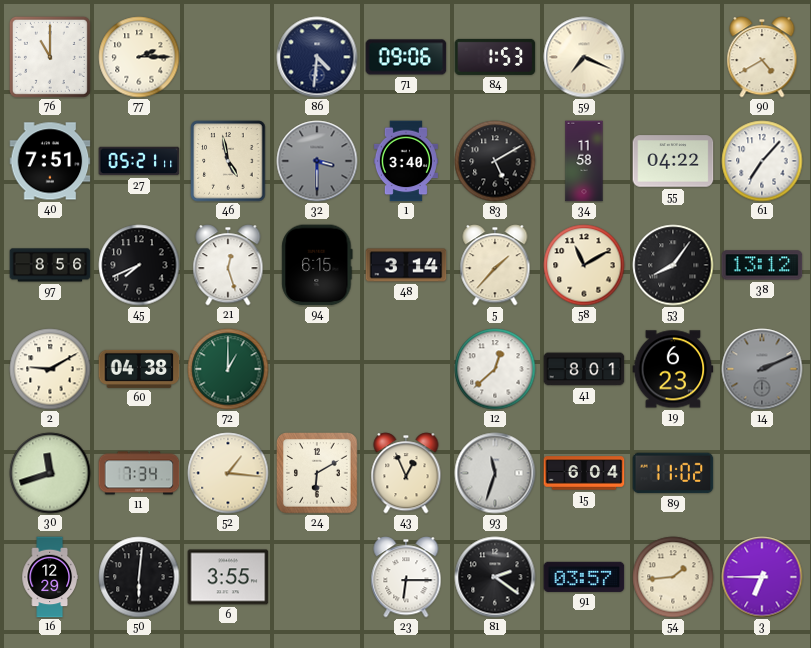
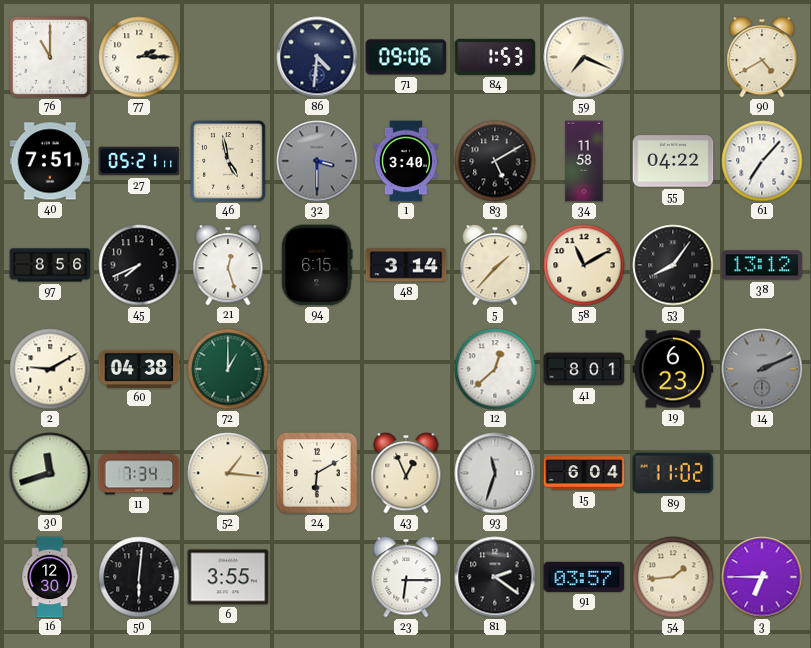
16: 12:29 -> 12:30 (49, 577)
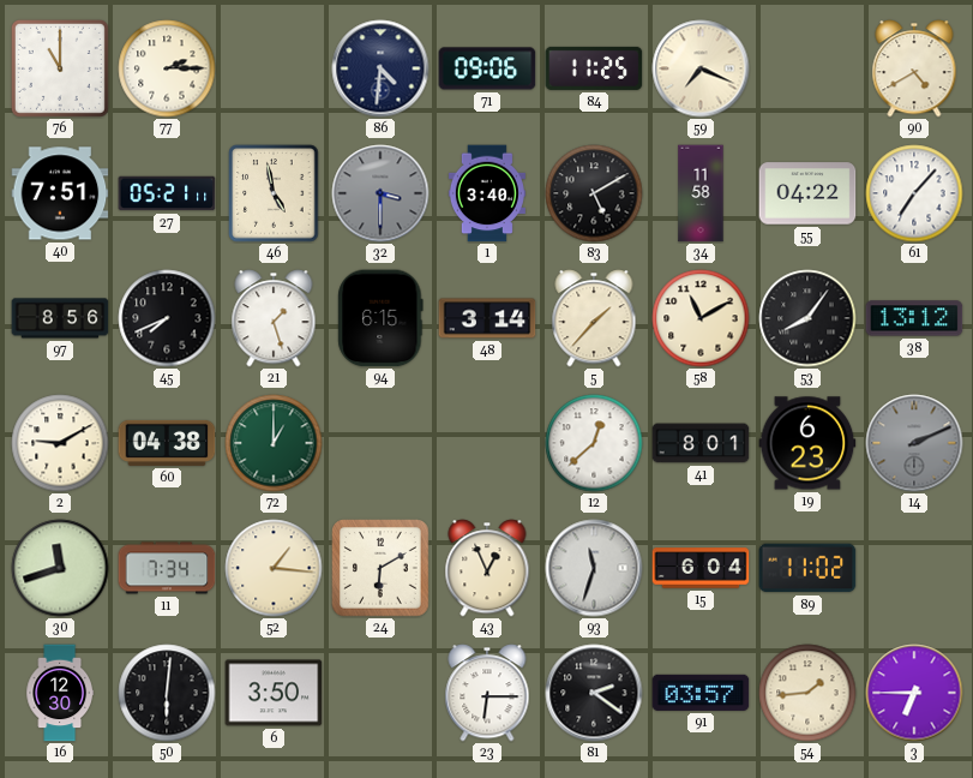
84: 1:53 -> 11:25 (594, 68)
21: 12:27 -> 1:27 (274, 318)
6: 3:55 -> 3:50 (274, 693)
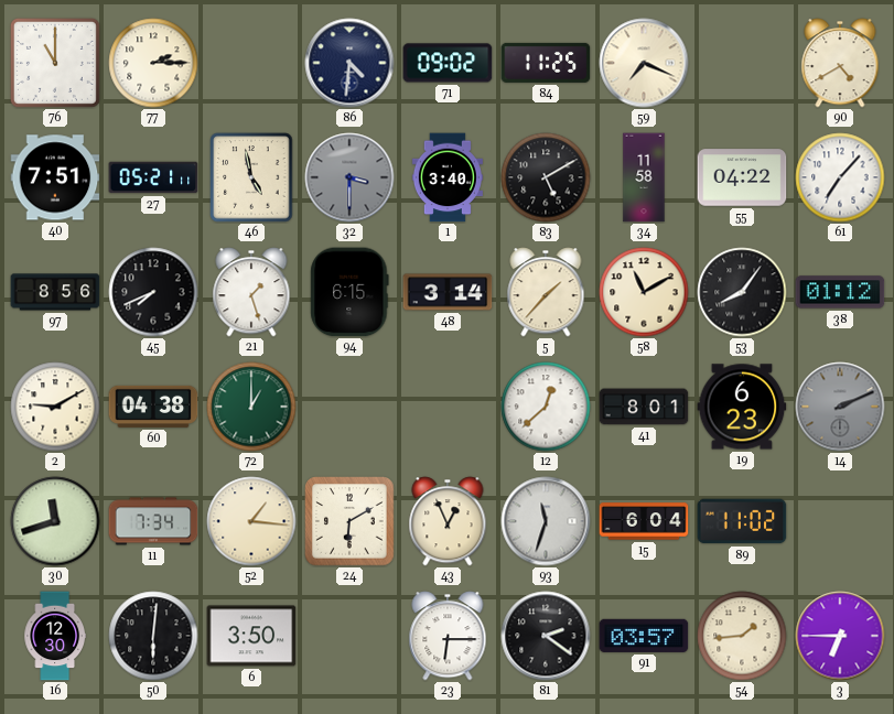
71: 09:06 -> 09:02 (448, 63)
38: 13:12 -> 01:12 (840, 292)
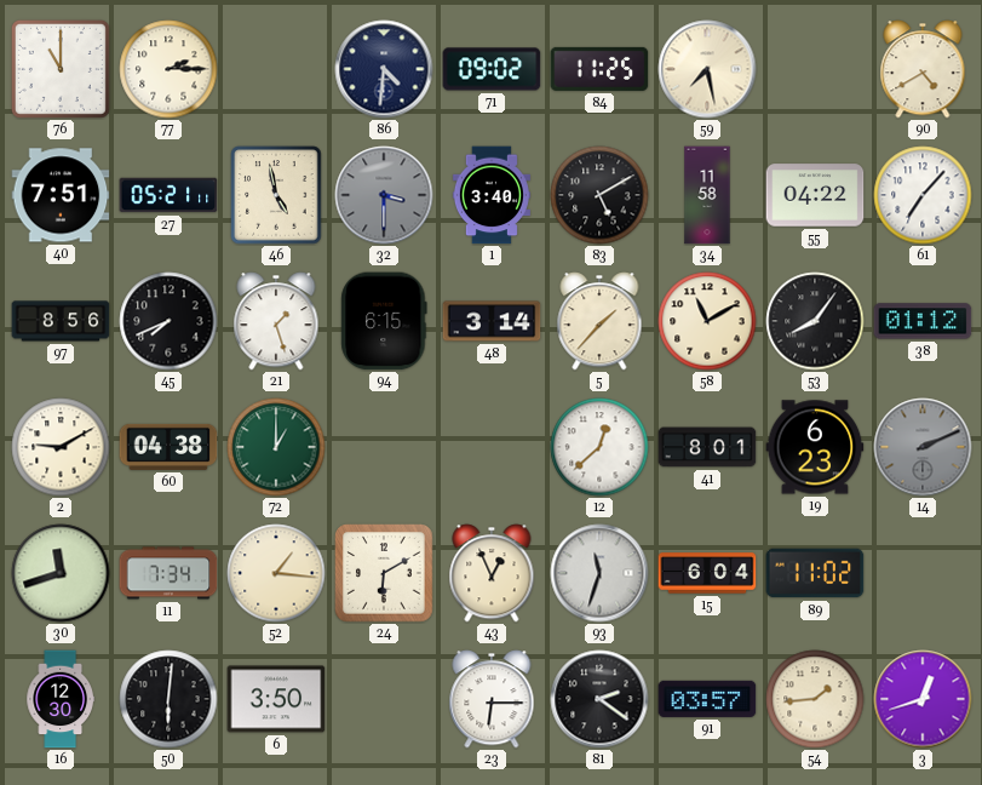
59: 7:19 -> 7:28 (707, 69)
3: 6:45 -> 12:42 (923, 699)
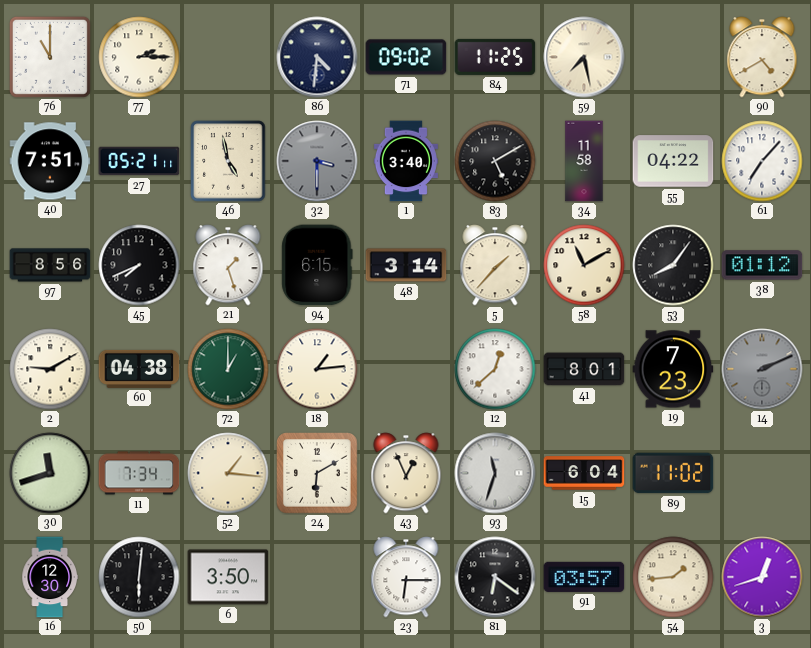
18: none -> 1:14 (317, 369)
19: 6:23 -> 7:23 (673, 369)
81: 2:21 -> 6:21 (495, 577)
